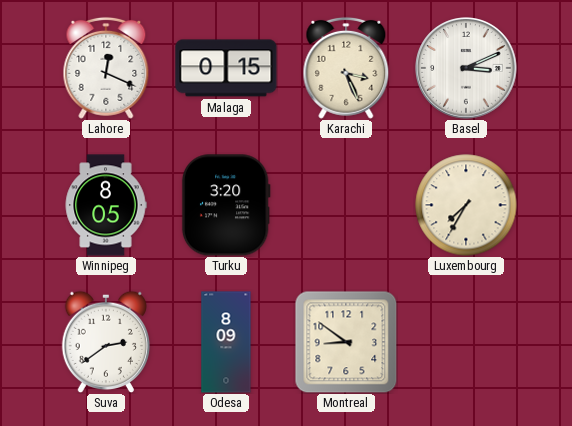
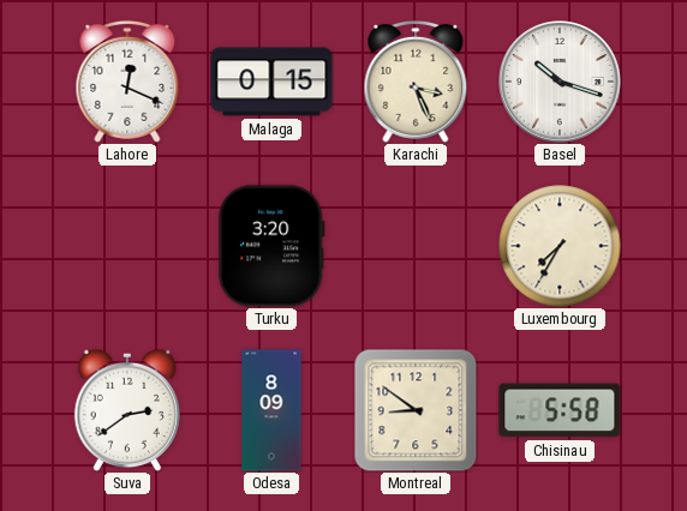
Basel: 3:11 -> 10:18 (560, 82)
Winnipeg: 8:05 -> none (106, 205)
Chisinau: none -> 5:58 (560, 410)
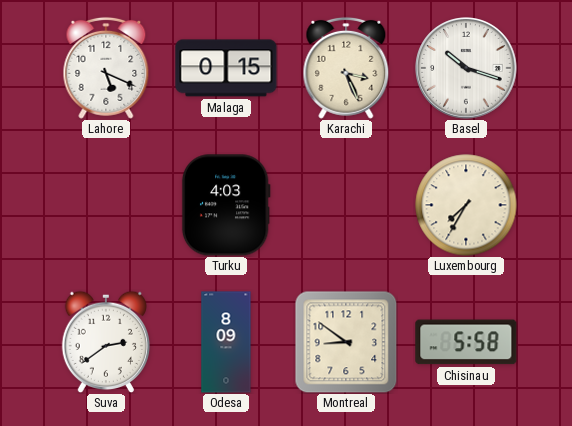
Lahore: 12:19 -> 5:19 (106, 68)
Turku: 3:20 -> 4:03 (226, 205)
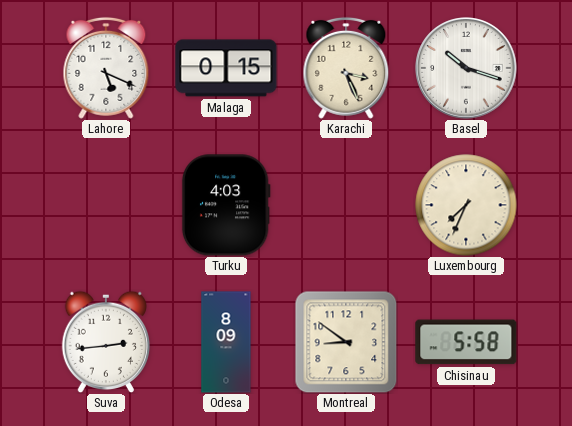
Luxembourg: 7:35 -> 7:34 (466, 205)
Suva: 2:39 -> 2:44 (105, 342)
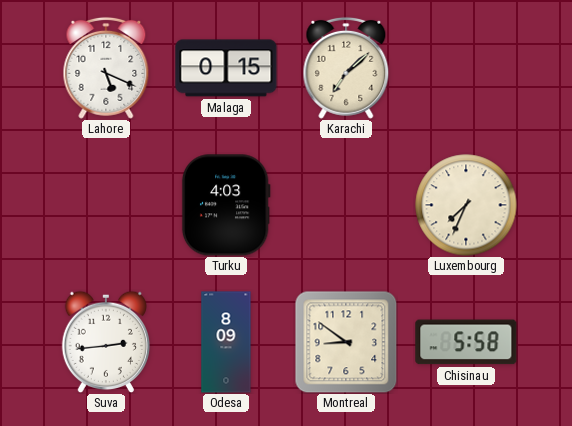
Karachi: 3:26 -> 7:08 (346, 68)
Basel: 10:18 -> none (466, 68)
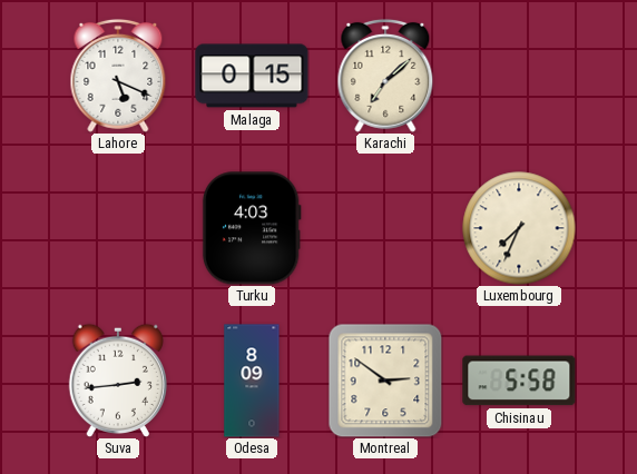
Montreal: 8:51 -> 2:51 (385, 381)
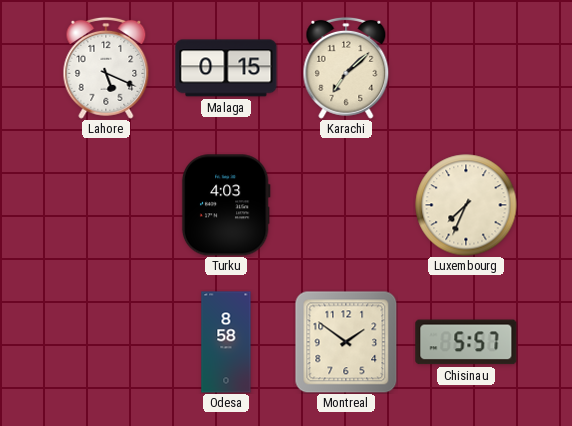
Suva: 2:44 -> none (117, 381)
Odesa: 8:09 -> 8:58 (226, 342)
Montreal: 2:51 -> 1:51 (346, 342)
Chisinau: 5:58 -> 5:57 (466, 342)
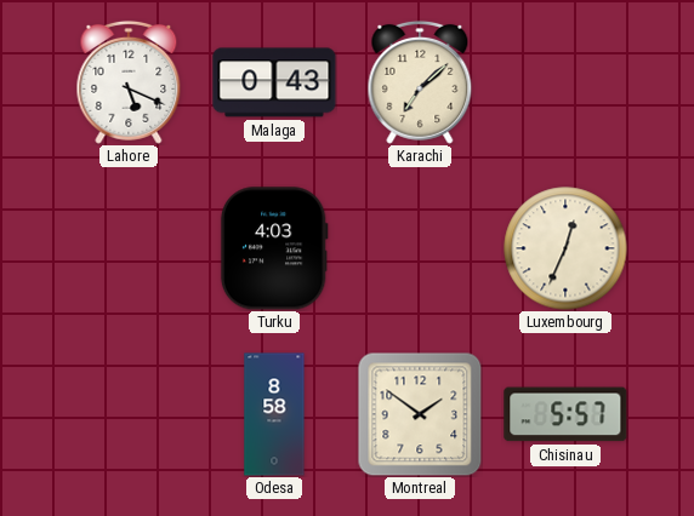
Malaga: 0:15 -> 0:43 (274, 82)
Luxembourg: 7:34 -> 12:34 (565, 248)
